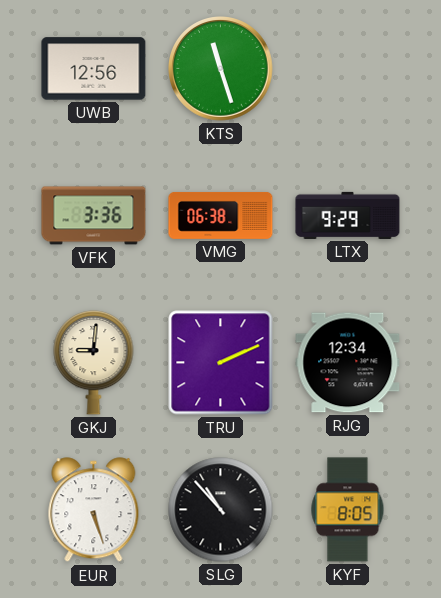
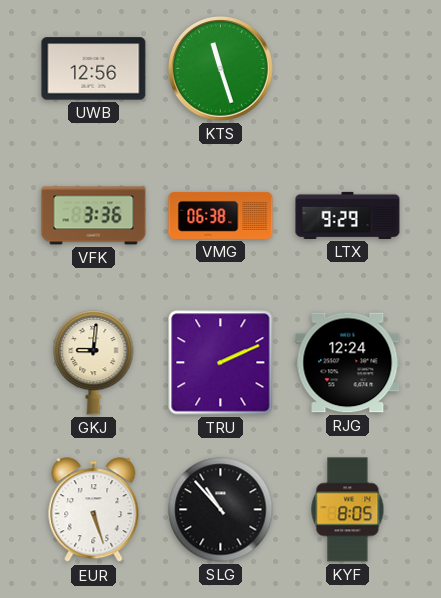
RJG: 12:34 -> 12:24 (348, 363)
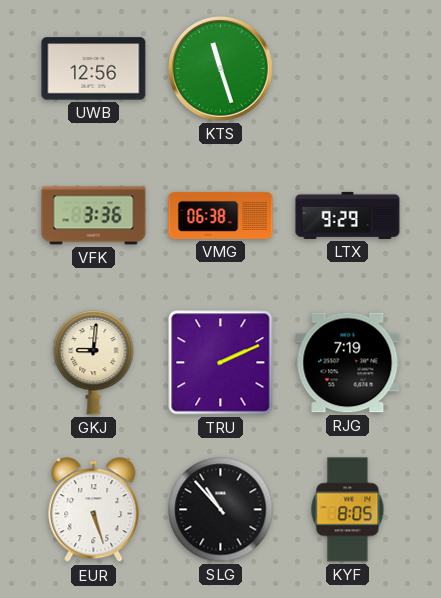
RJG: 12:24 -> 7:19 (348, 363)
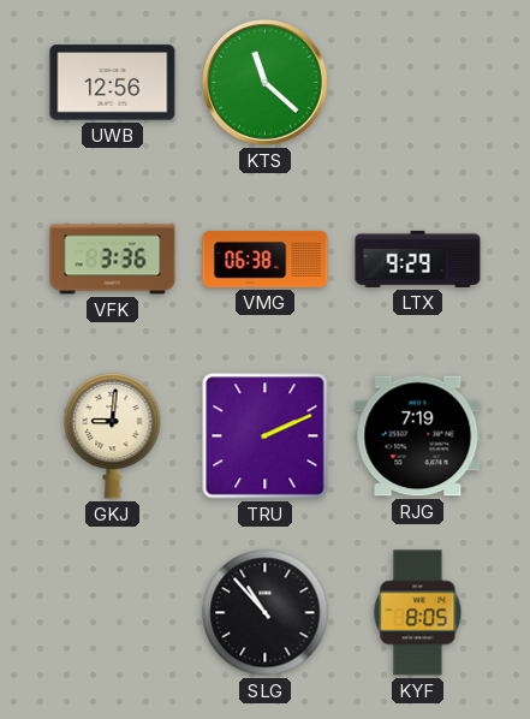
KTS: 11:27 -> 11:22 (266, 83)
EUR: 5:27 -> none (94, 510)
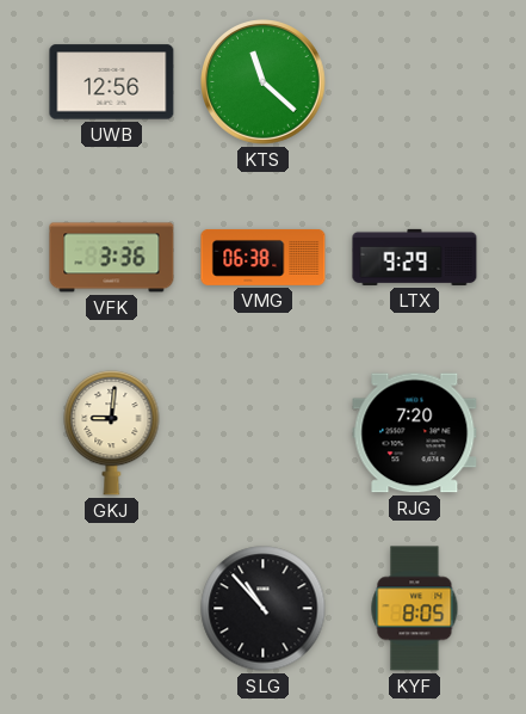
TRU: 2:11 -> none (266, 436)
RJG: 7:19 -> 7:20 (415, 433)
